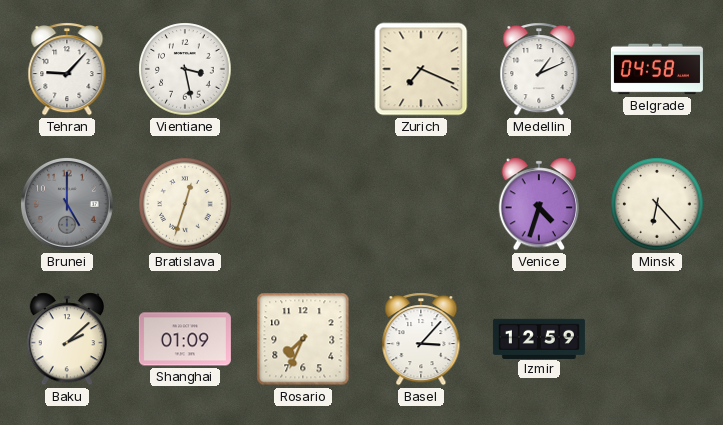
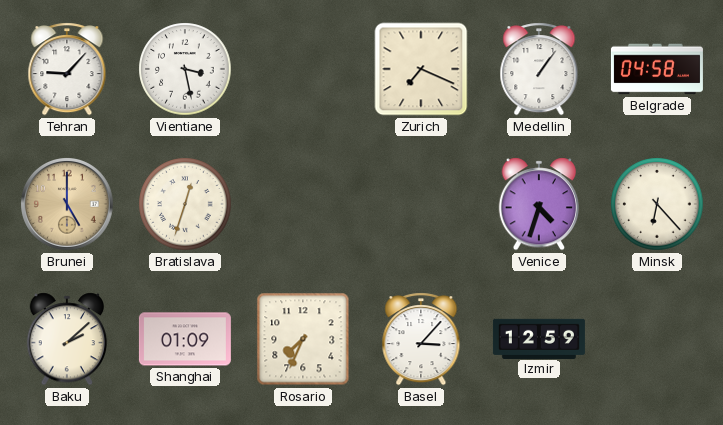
Medellin: 1:11 -> 1:06 (539, 69)
Brunei dial: grey -> champagne (67, 204)
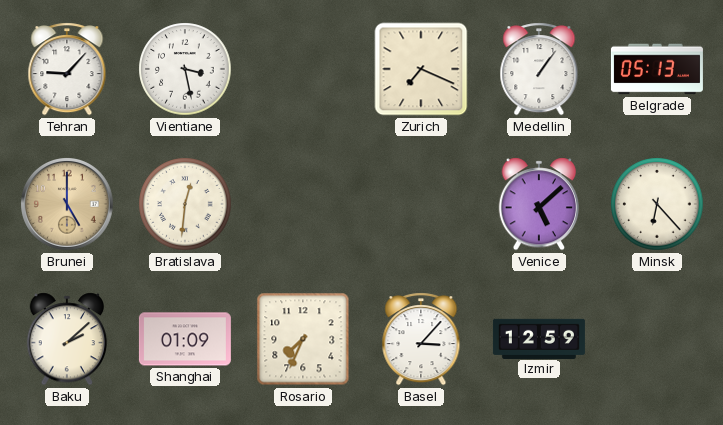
Belgrade: 04:58 -> 05:13 (657, 69)
Bratislava: 12:33 -> 12:31 (185, 204)
Venice: 4:33 -> 5:08 (539, 204)
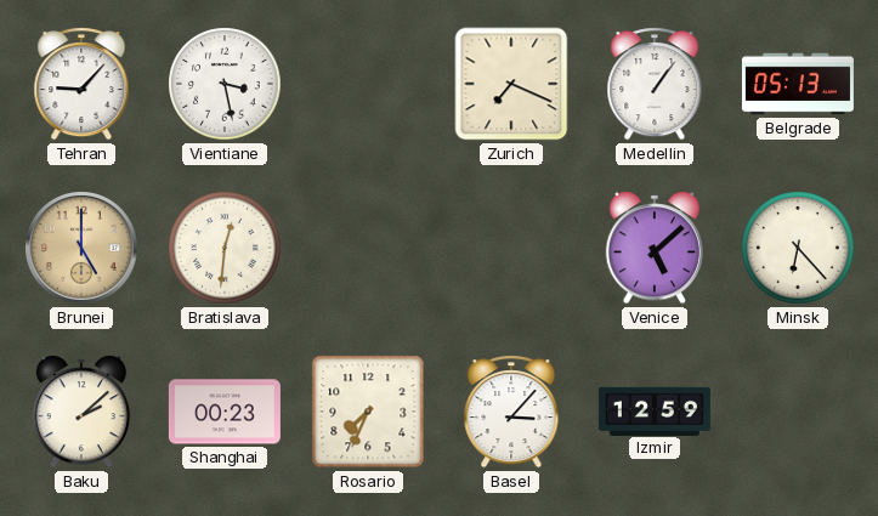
Shanghai: 01:09 -> 00:23 (225, 412)
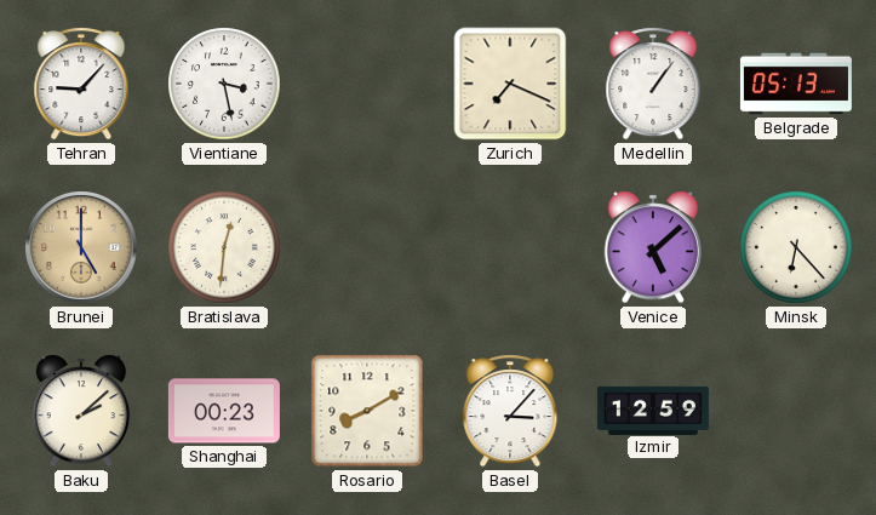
Rosario: 7:34 -> 8:10 (367, 411)
